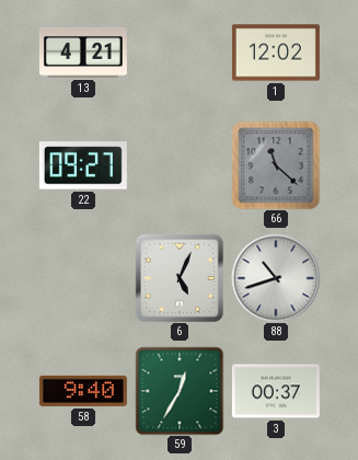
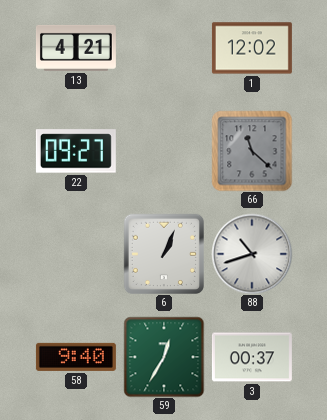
6: 5:04 -> 1:04 (163, 253)
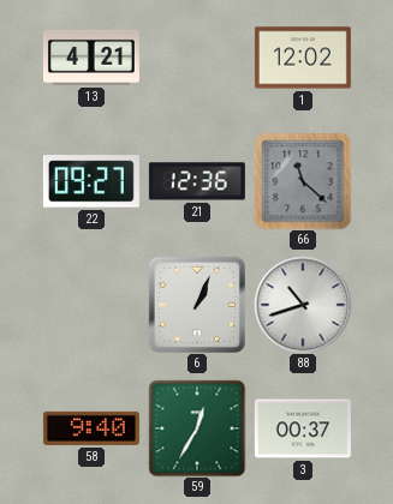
21: none -> 12:36 (197, 181)
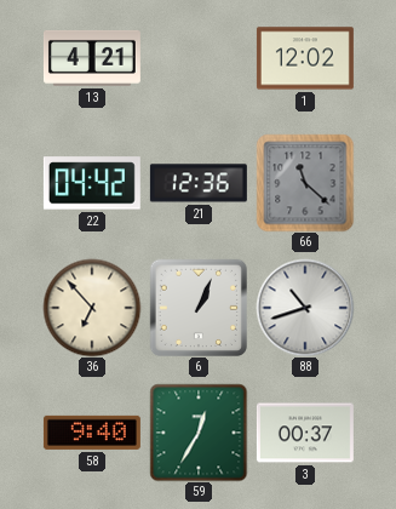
22: 09:27 -> 04:42 (92, 183)
36: none -> 6:53 (92, 308)
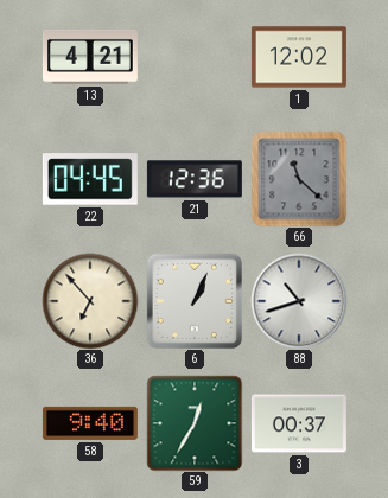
22: 04:42 -> 04:45 (90, 179)
